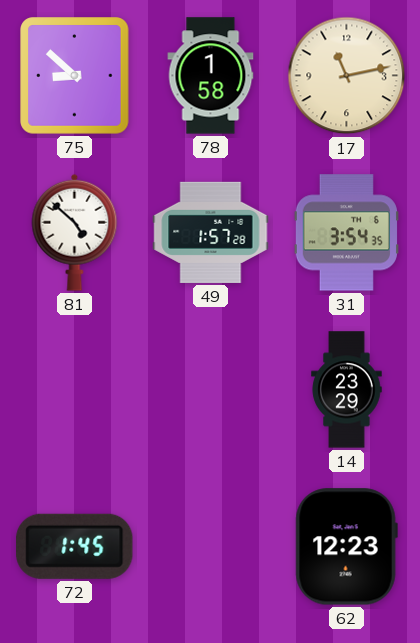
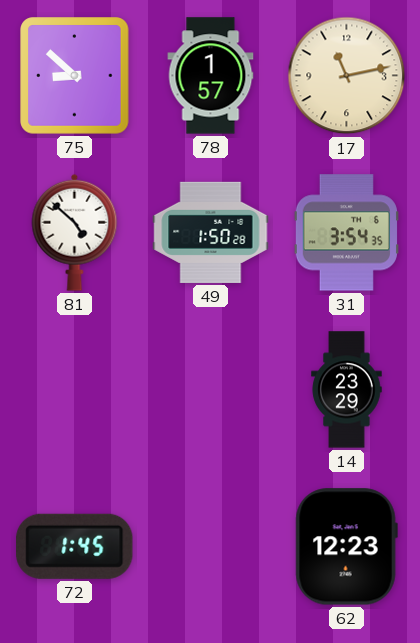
78: 1:58 -> 1:57 (211, 76)
49: 1:57 -> 1:50 (211, 232)
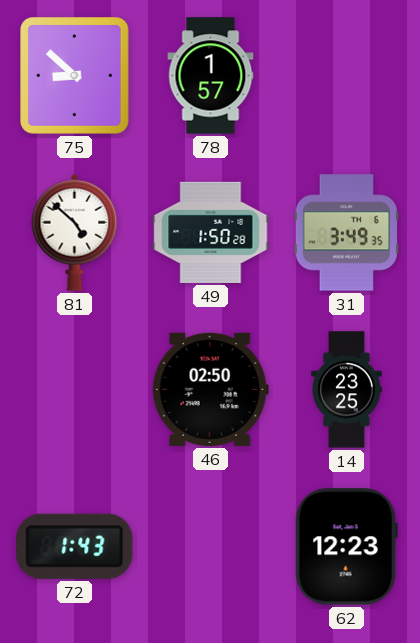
17: 11:13 -> none (347, 76)
31: 3:54 -> 3:49 (346, 233)
46: none -> 02:50 (210, 389)
14: 23:29 -> 23:25 (347, 390)
72: 1:45 -> 1:43 (75, 546)
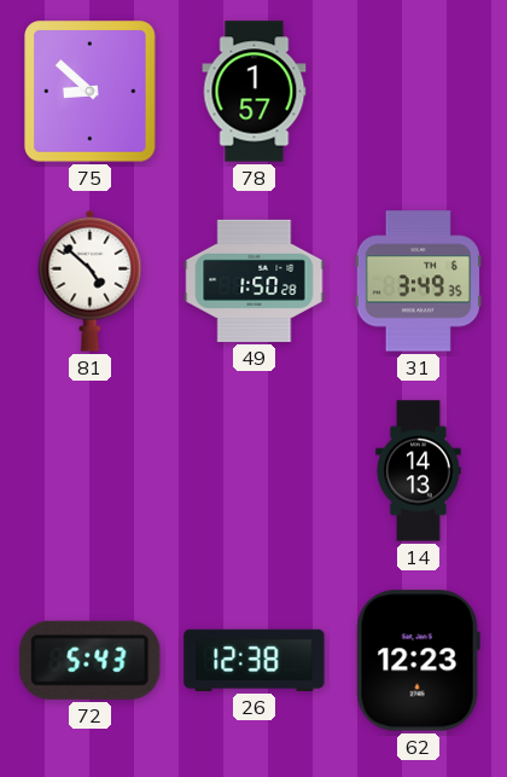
46: 02:50 -> none (210, 389)
14: 23:25 -> 14:13 (419, 471)
72: 1:43 -> 5:43 (91, 660)
26: none -> 12:38 (255, 660)
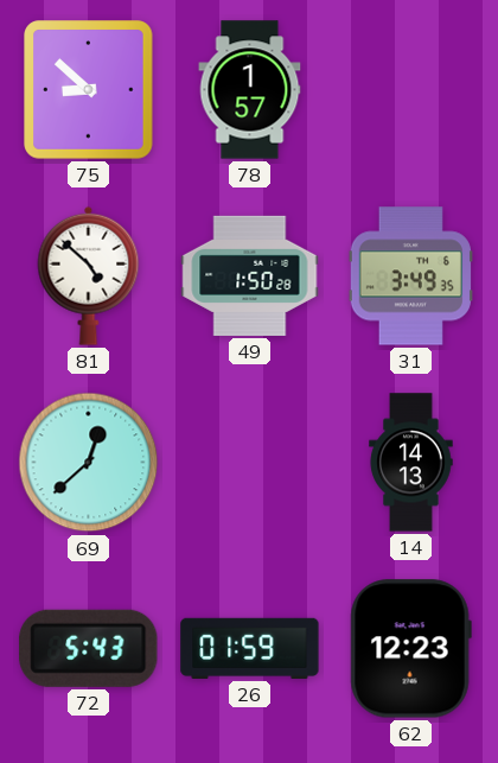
69: none -> 12:38 (89, 463)
26: 12:38 -> 01:59 (250, 648)
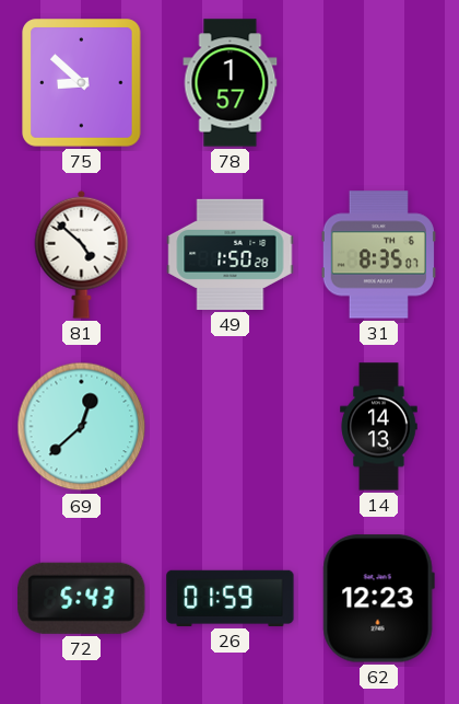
31: 3:49 -> 8:35 (378, 255)
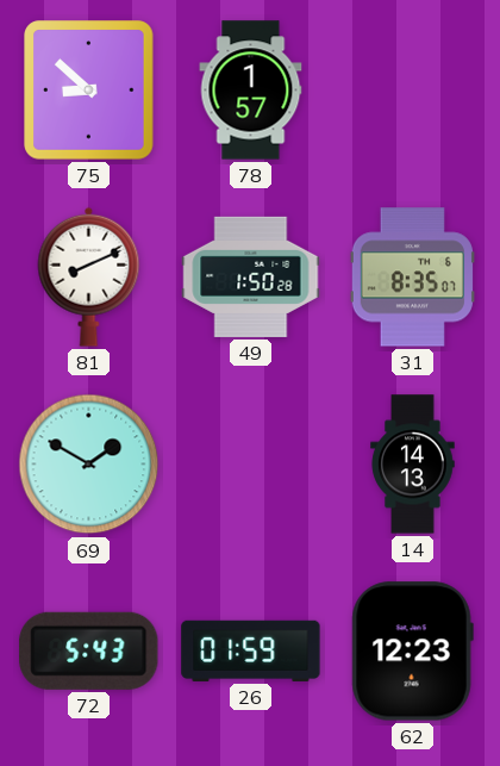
81: 4:52 -> 8:11 (89, 276)
69: 12:38 -> 1:50 (89, 465)
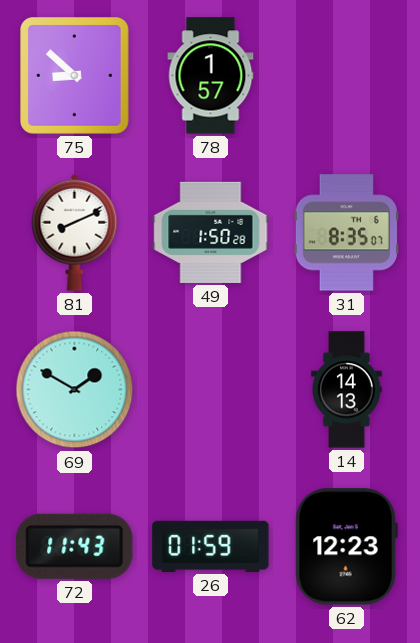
72: 5:43 -> 11:43 (75, 546)
